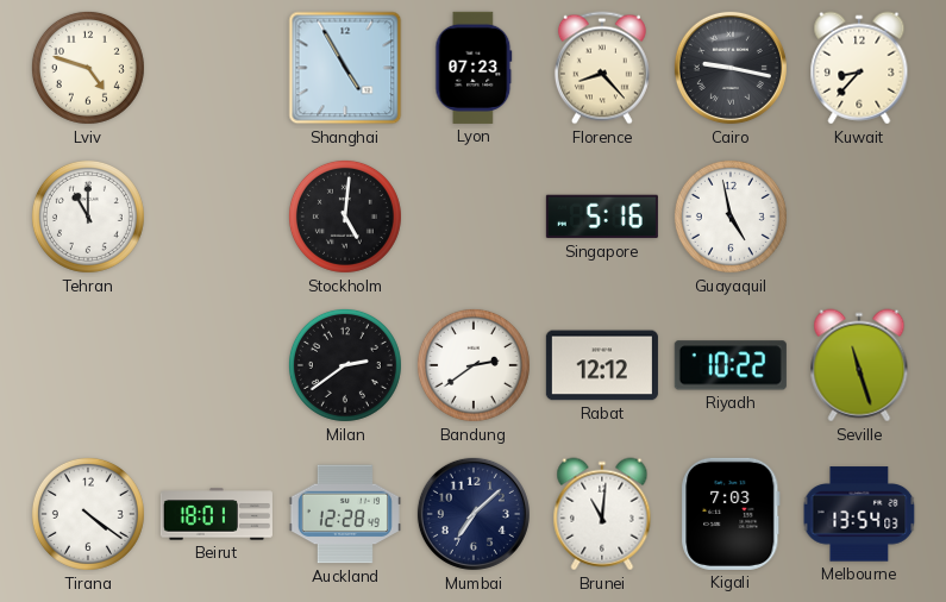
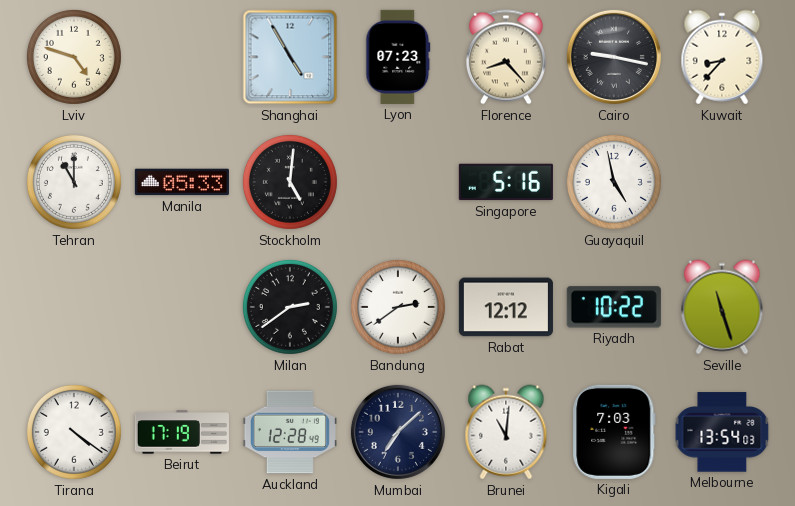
Manila: none -> 05:33 (182, 182)
Beirut: 18:01 -> 17:19 (182, 432)
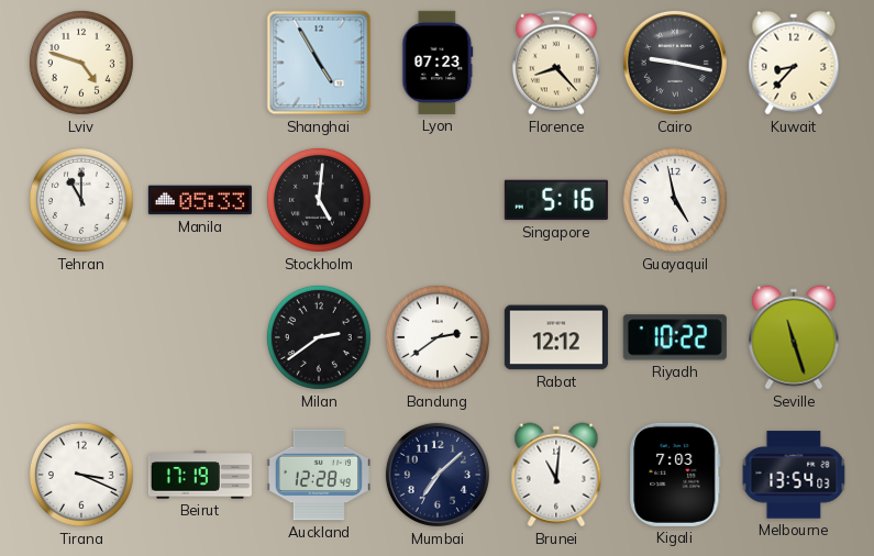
Tirana: 4:21 -> 3:19 (81, 475)
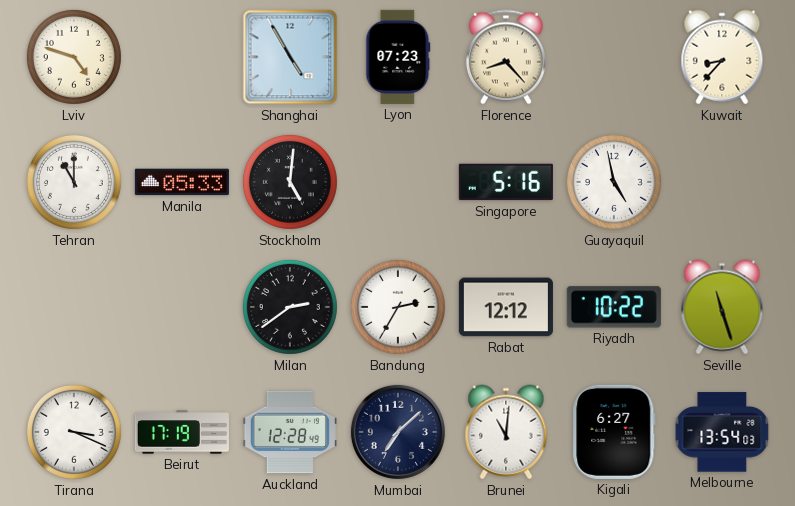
Cairo: 9:17 -> none (675, 63)
Bandung: 2:39 -> 2:35 (398, 307)
Kigali: 7:03 -> 6:27 (614, 432)
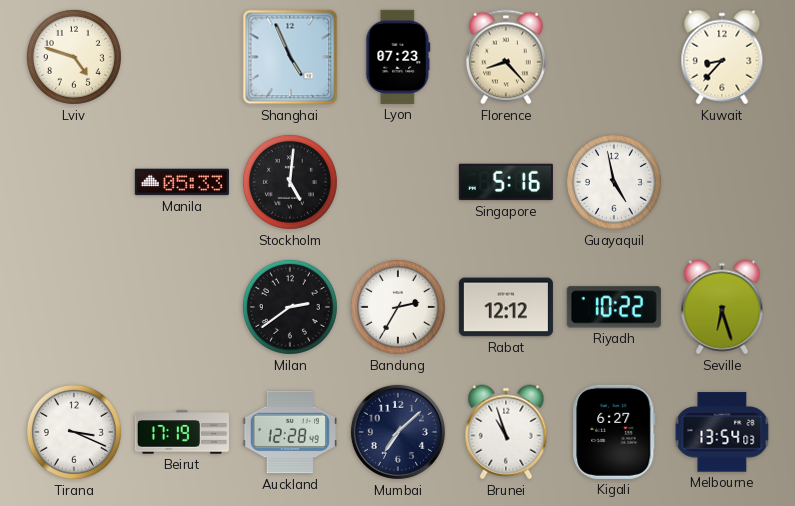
Shanghai: 4:55 -> 4:56 (290, 57)
Tehran: 11:00 -> none (74, 182)
Seville: 11:27 -> 6:27 (722, 307)
Brunei: 11:01 -> 10:57 (506, 432)
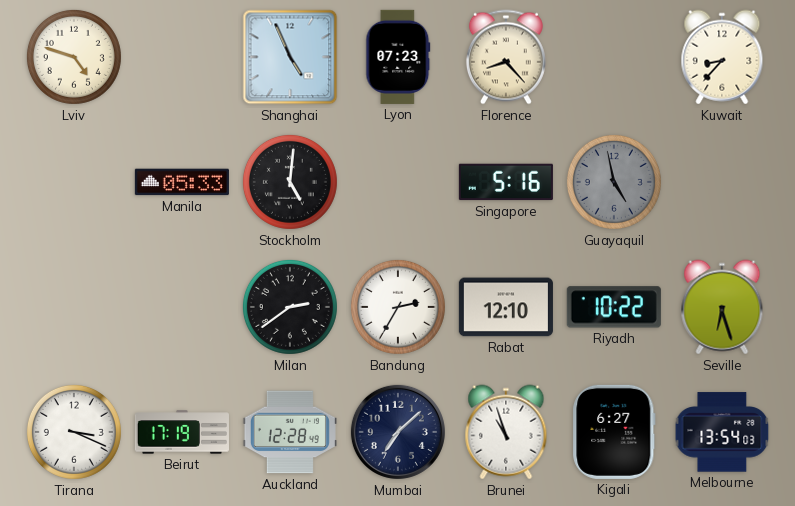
Guayaquil dial: white -> grey (614, 182)
Rabat: 12:12 -> 12:10 (506, 307)
